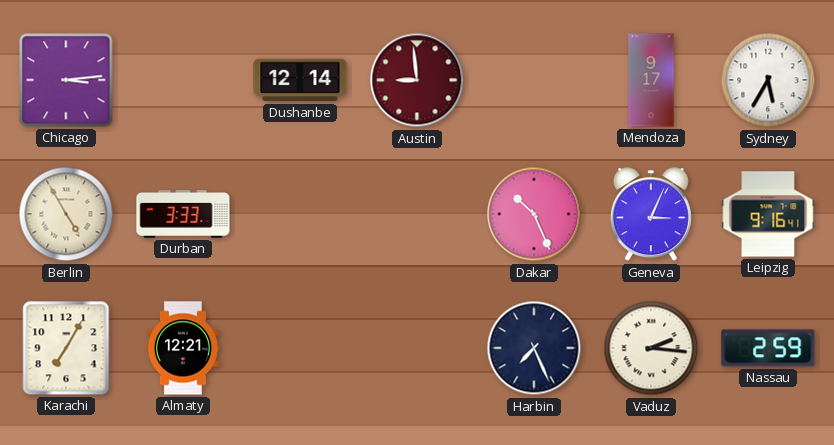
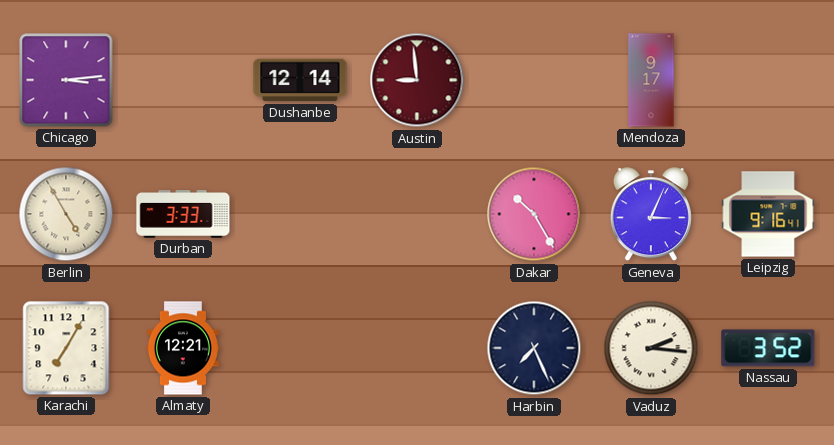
Sydney: 5:35 -> none (768, 80)
Dakar: 10:26 -> 10:25 (534, 214)
Nassau: 2:59 -> 3:52 (768, 348)
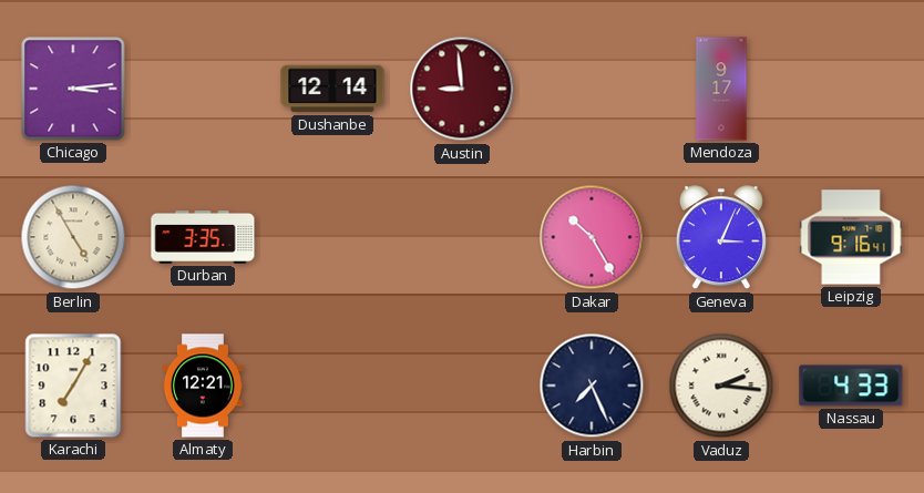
Durban: 3:33 -> 3:35 (203, 238)
Nassau: 3:52 -> 4:33 (851, 386)
